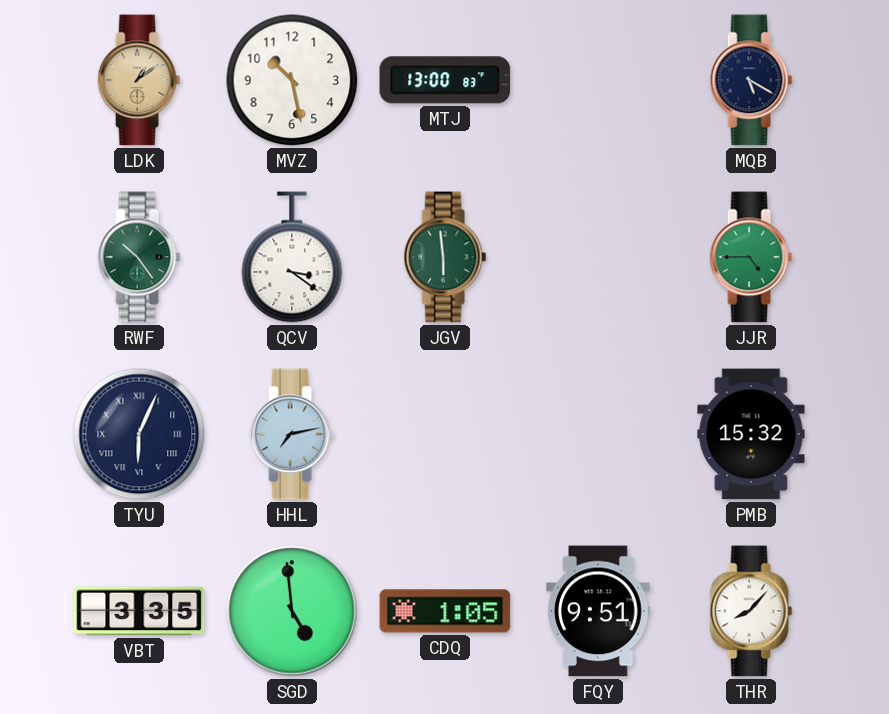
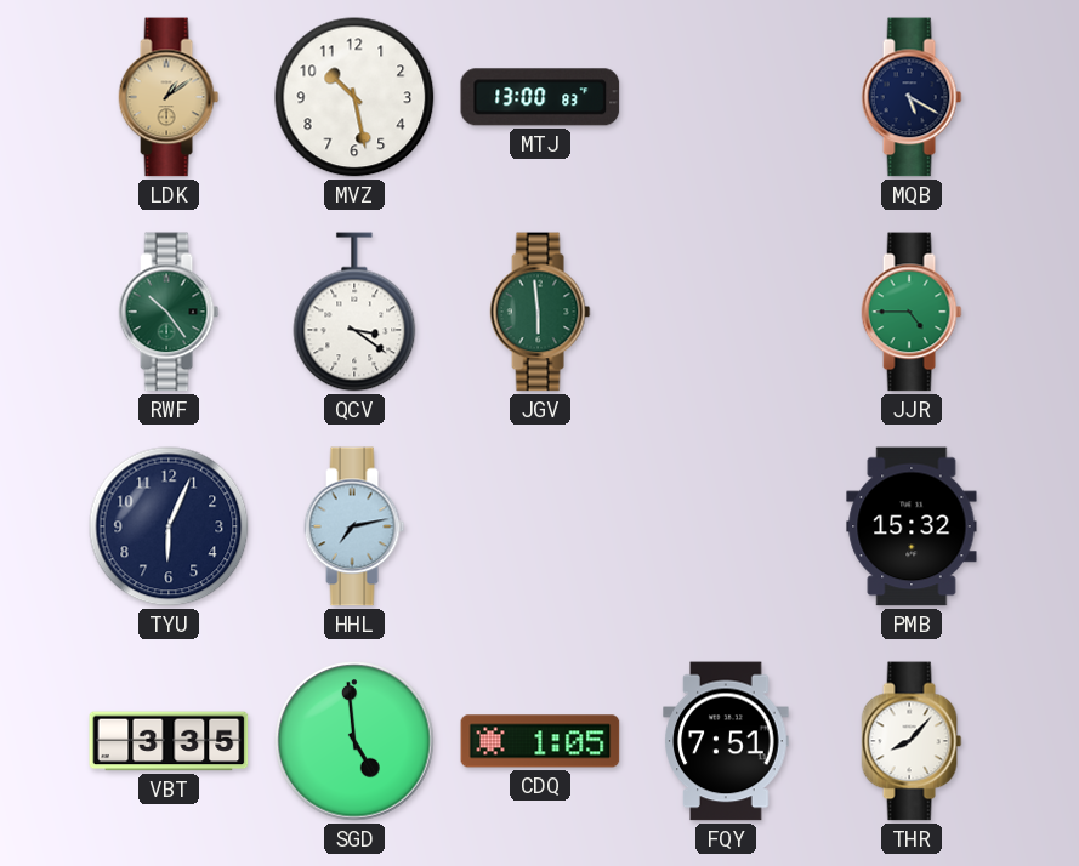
TYU numerals: Roman -> Arabic (169, 526)
FQY: 9:51 -> 7:51 (726, 741)
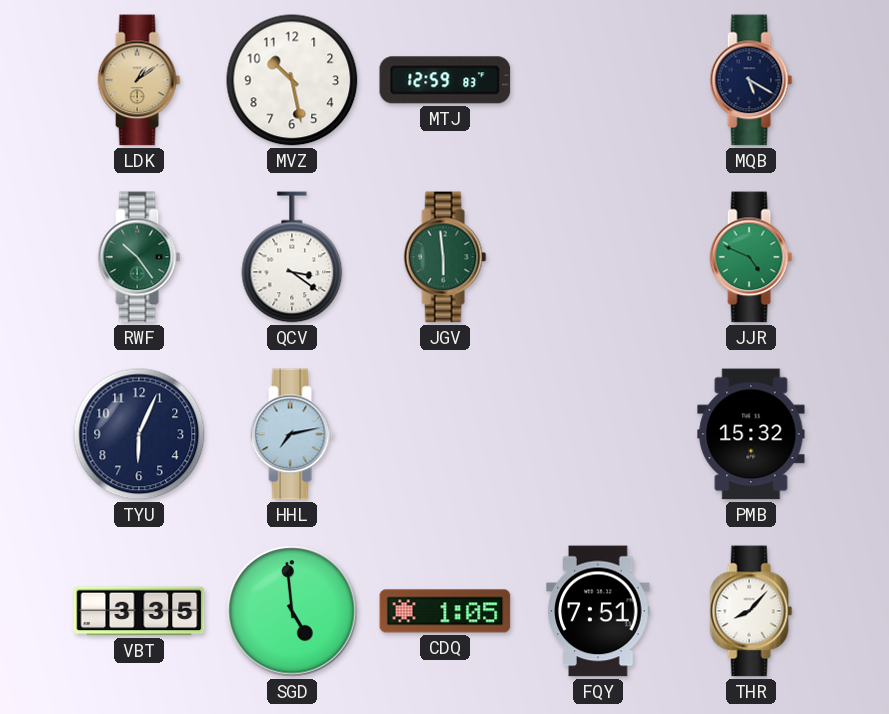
MTJ: 13:00 -> 12:59 (445, 80)
JJR: 4:45 -> 4:49 (751, 257)
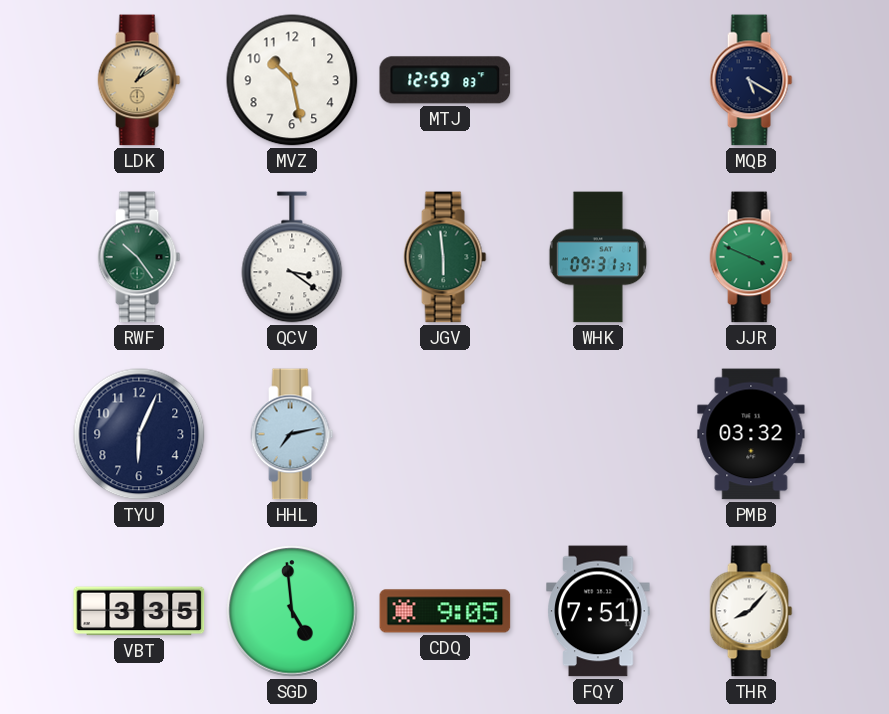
WHK: none -> 09:31 (598, 257)
JJR: 4:49 -> 3:49 (751, 257)
PMB: 15:32 -> 03:32 (751, 434)
CDQ: 1:05 -> 9:05 (445, 611)
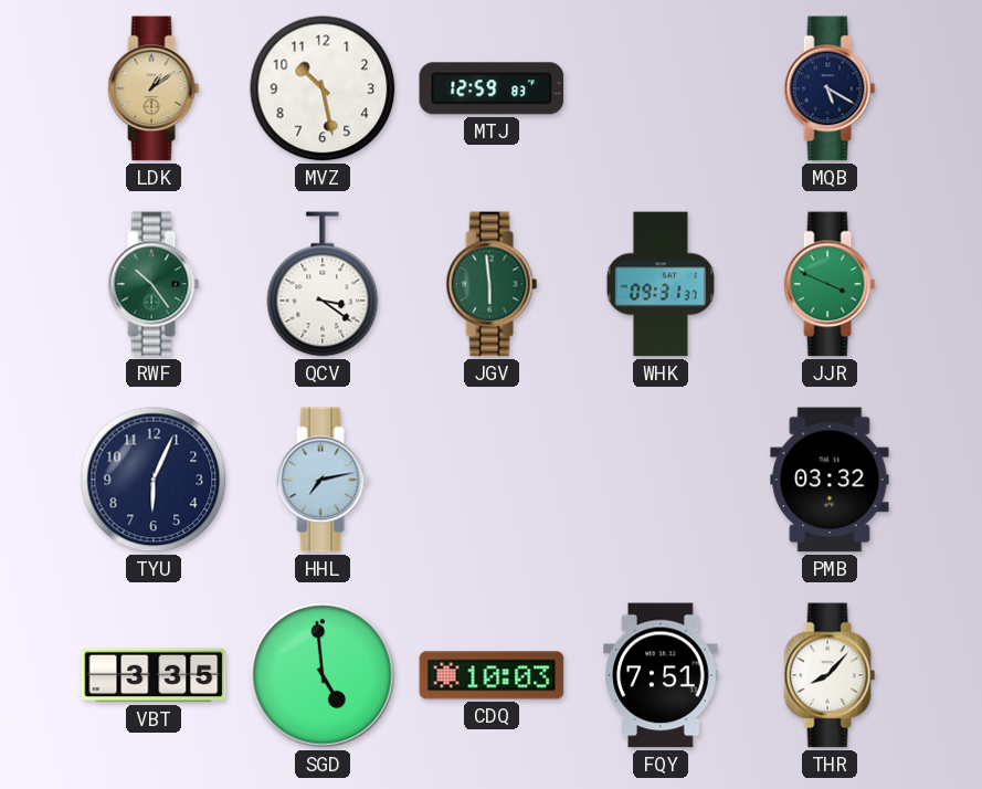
CDQ: 9:05 -> 10:03 (492, 675)
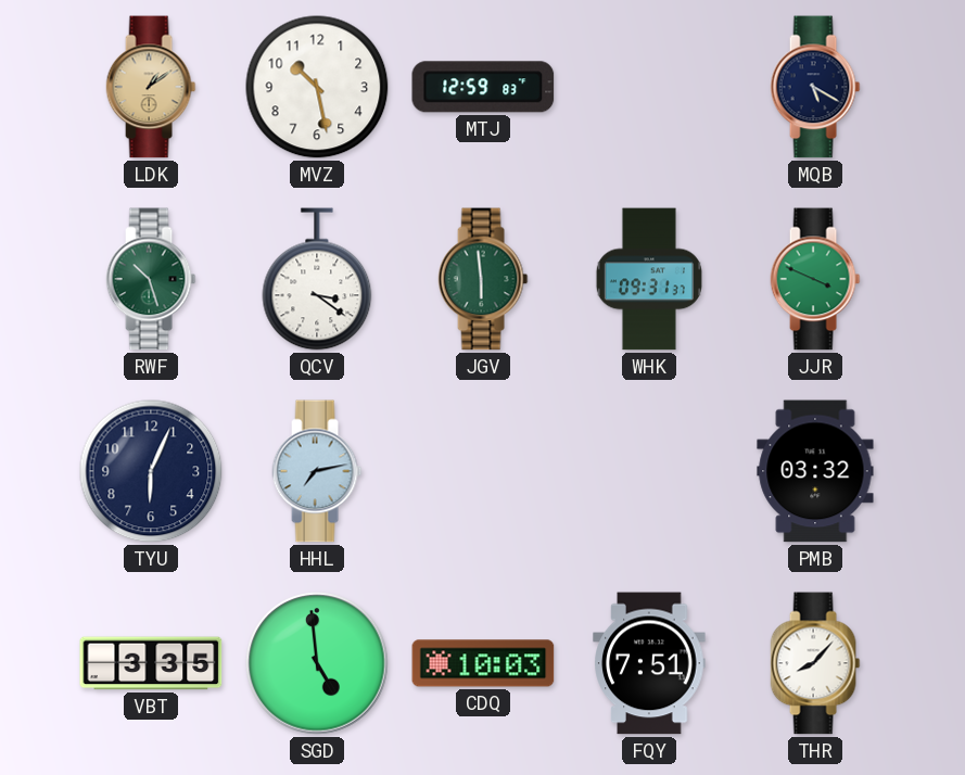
RWF: 10:24 -> 10:27 (151, 279)
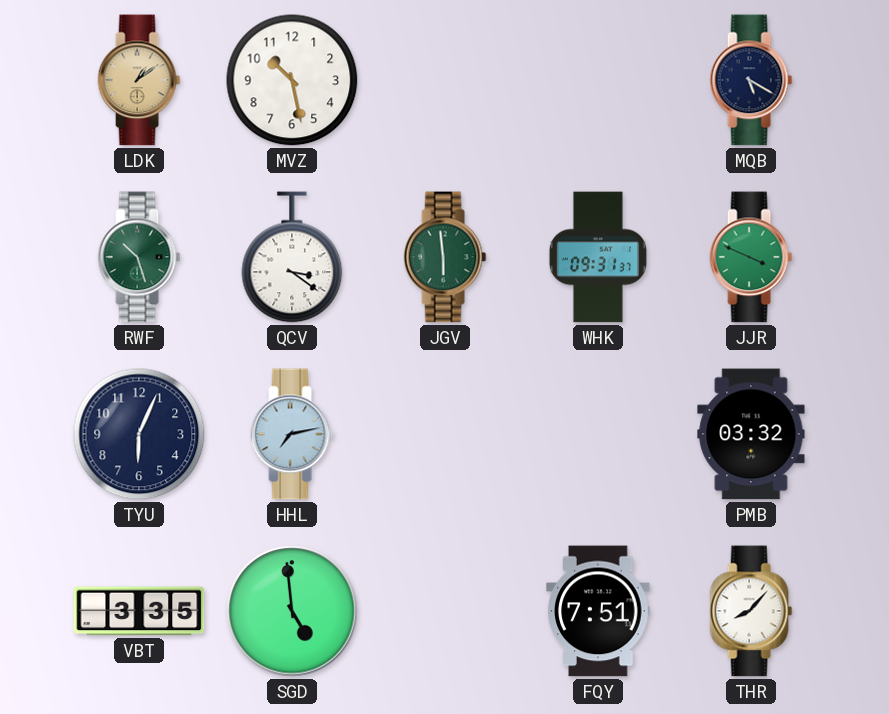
MTJ: 12:59 -> none (483, 87)
CDQ: 10:03 -> none (483, 663)
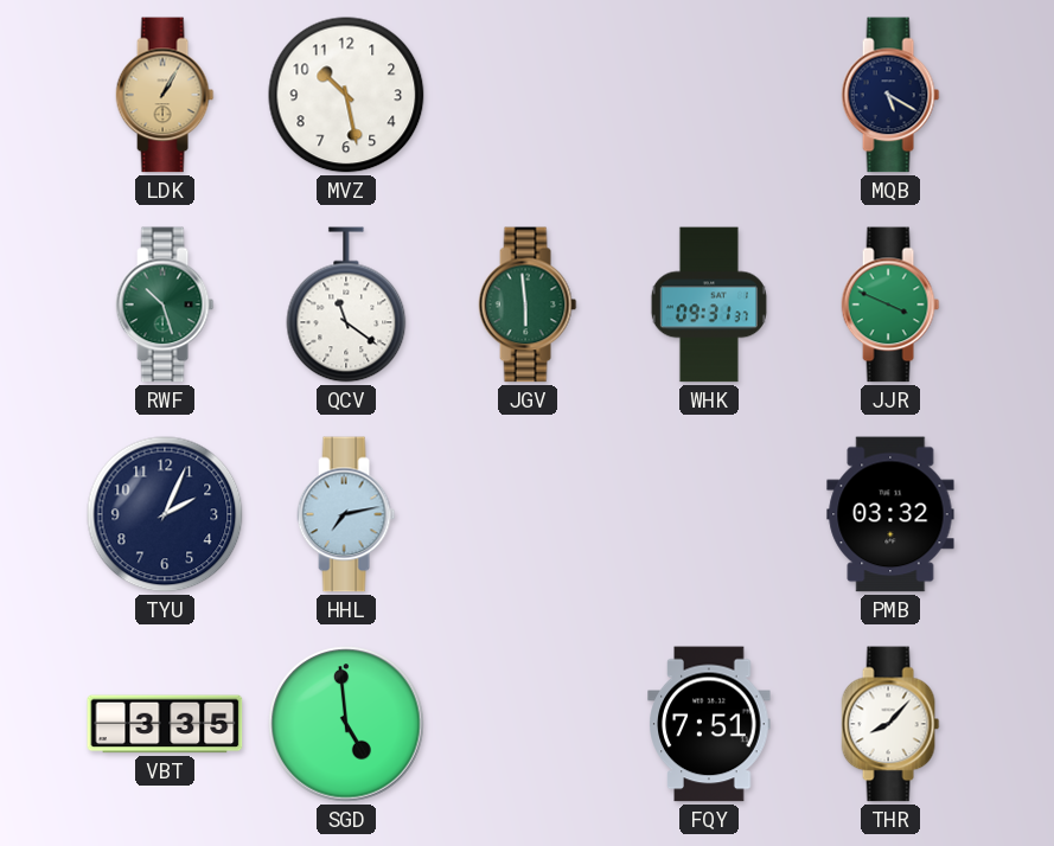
LDK: 1:09 -> 1:05 (165, 95)
QCV: 3:21 -> 11:21 (346, 305)
TYU: 6:04 -> 2:04 (165, 514)
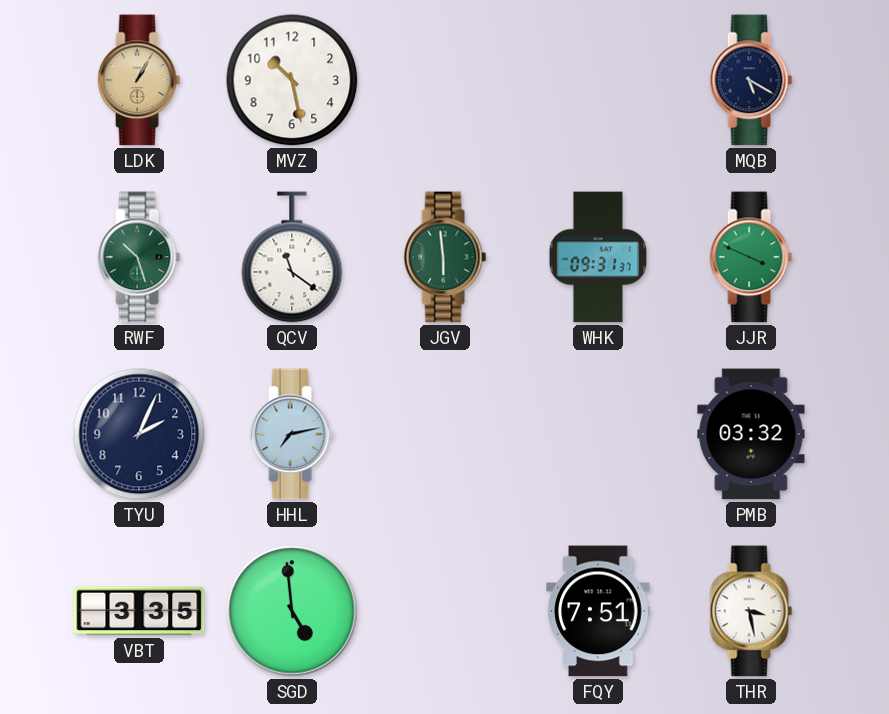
THR: 8:07 -> 3:28 (751, 611)
